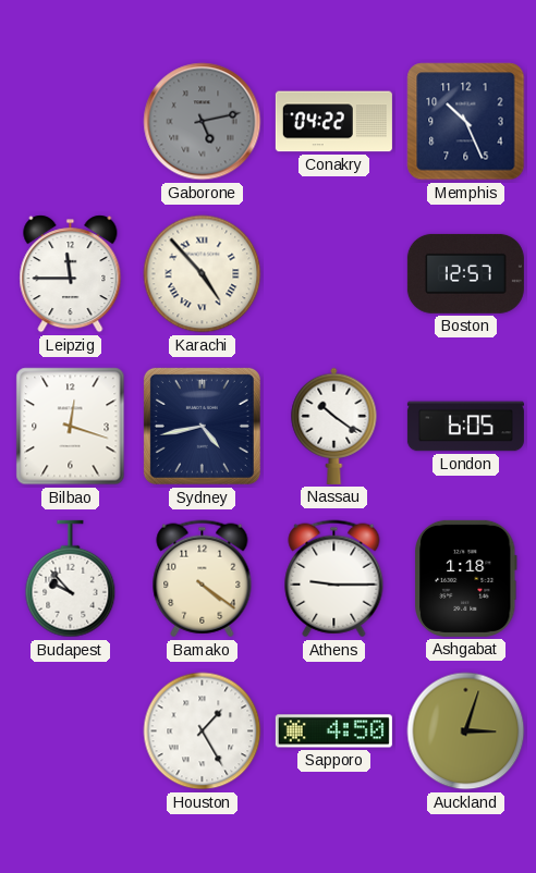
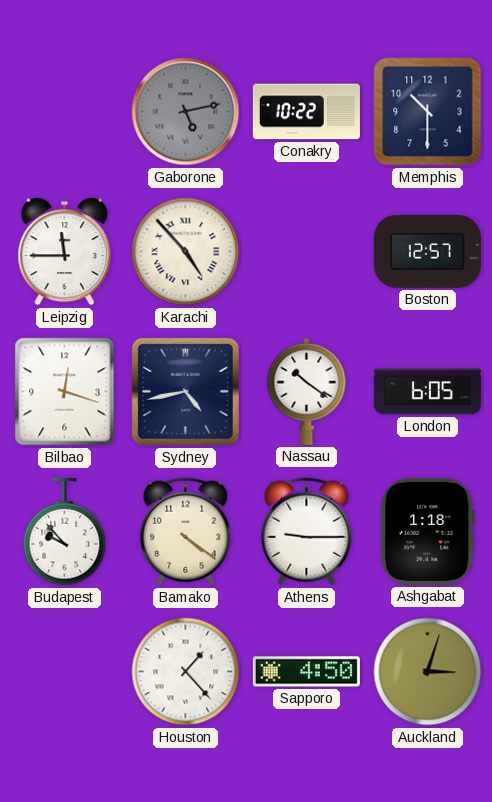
Conakry: 04:22 -> 10:22 (306, 112)
Memphis: 10:26 -> 10:30 (428, 112)
Houston: 1:25 -> 1:23 (186, 672)
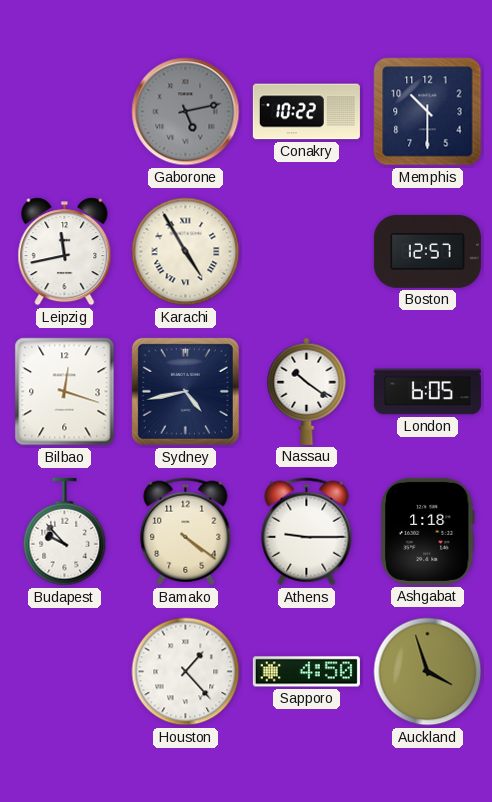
Leipzig: 11:45 -> 11:43 (65, 252)
Karachi: 4:53 -> 4:55 (186, 252)
Auckland: 3:03 -> 3:57 (428, 672)
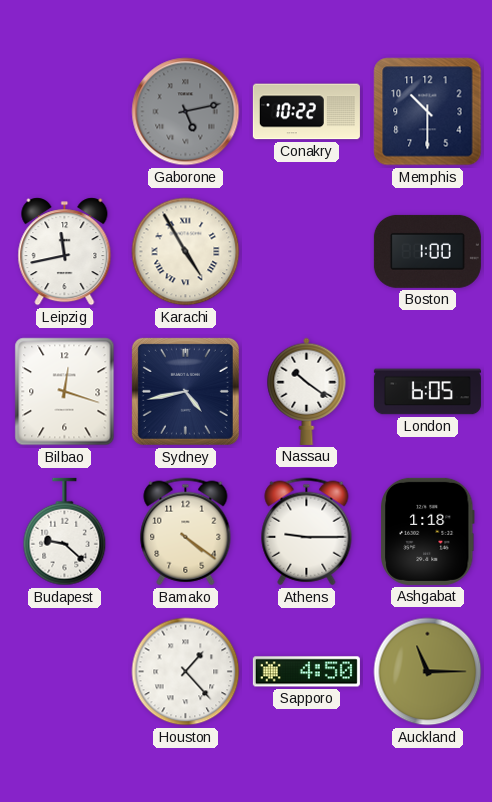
Boston: 12:57 -> 1:00 (427, 251)
Budapest: 9:53 -> 9:22 (65, 532)
Auckland: 3:57 -> 11:15 (428, 672)
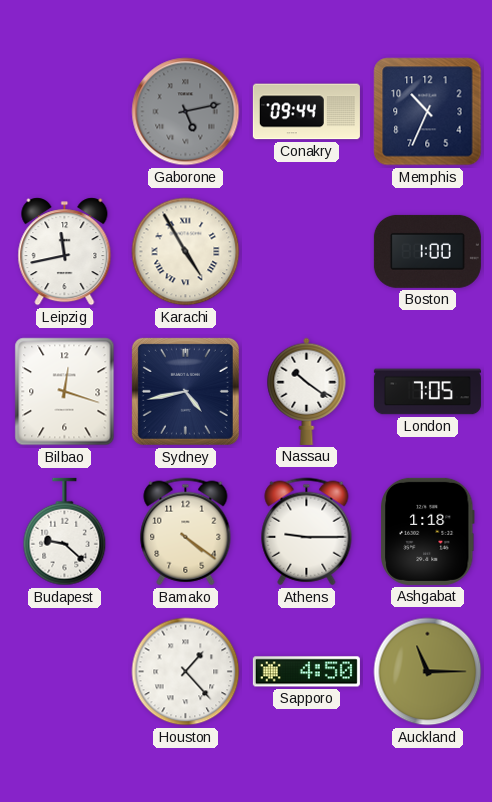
Conakry: 10:22 -> 09:44 (306, 112)
Memphis: 10:30 -> 10:34 (428, 112)
London: 6:05 -> 7:05 (427, 392)
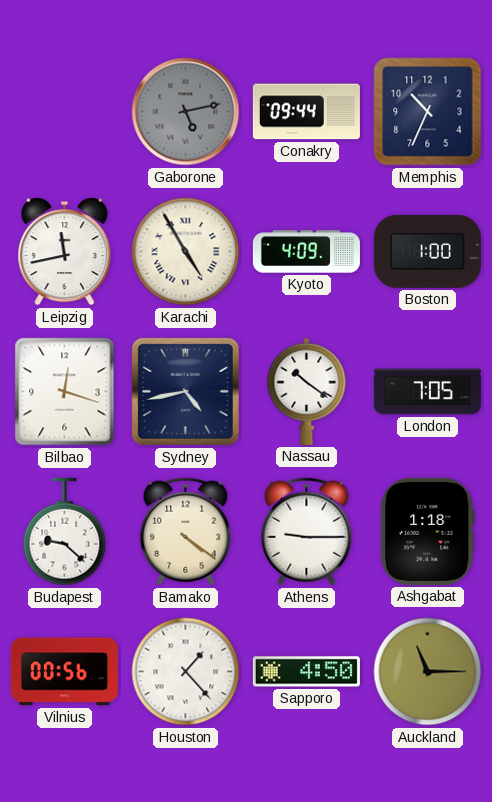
Kyoto: none -> 4:09 (306, 252)
Vilnius: none -> 00:56 (64, 672)
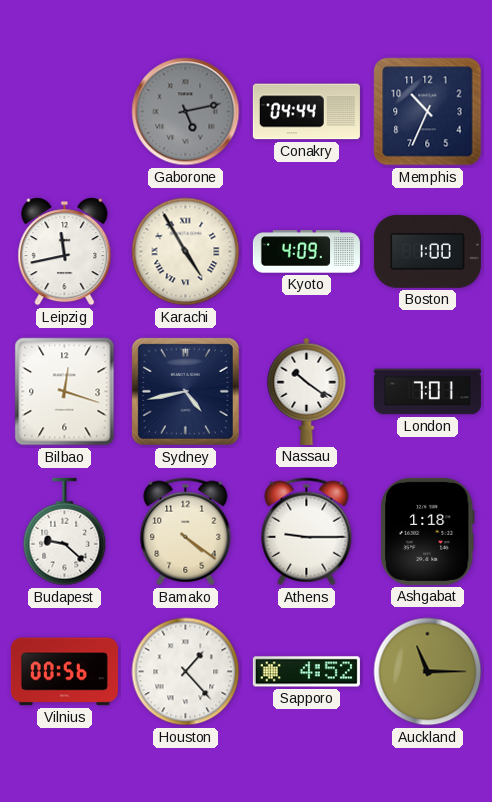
Conakry: 09:44 -> 04:44 (306, 112)
London: 7:05 -> 7:01 (427, 392)
Sapporo: 4:50 -> 4:52 (306, 672)
